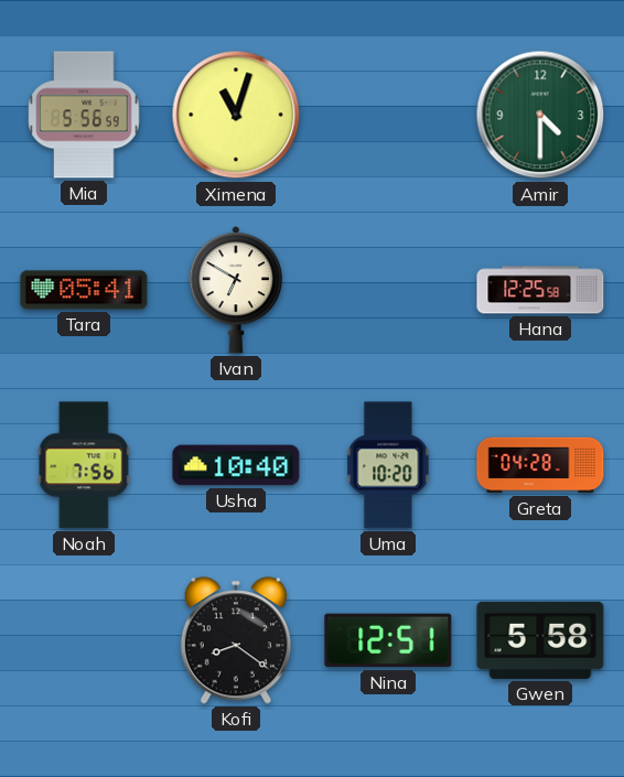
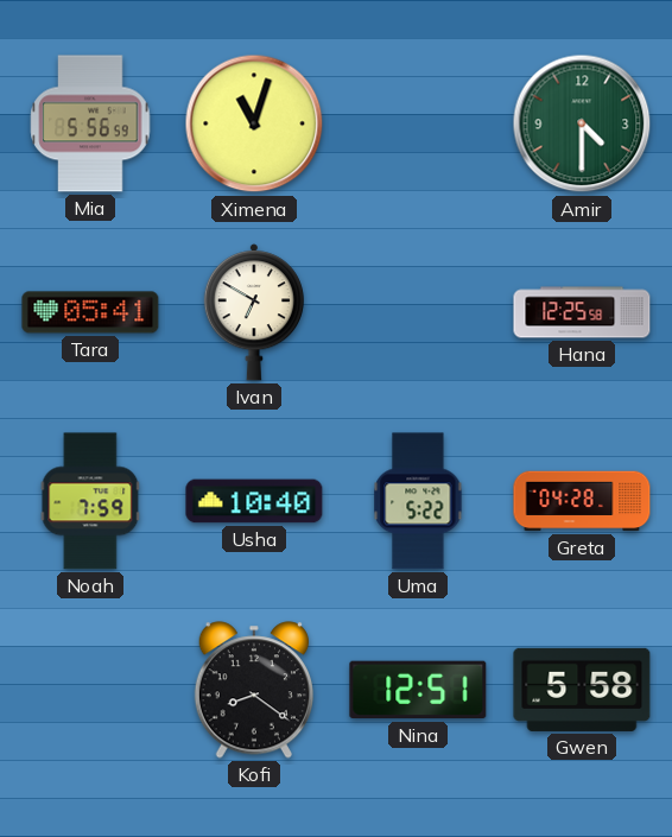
Noah: 7:56 -> 7:59 (90, 501)
Uma: 10:20 -> 5:22 (418, 501)
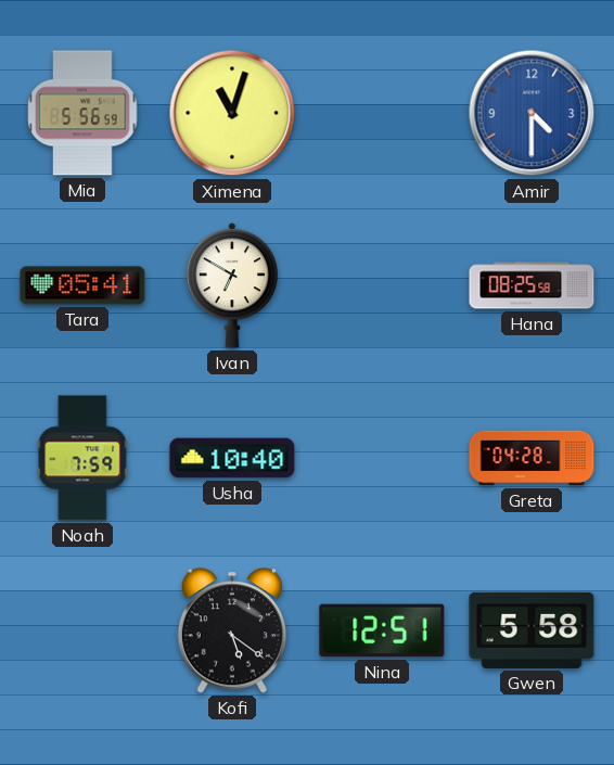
Amir dial: green -> blue (532, 113)
Hana: 12:25 -> 08:25 (532, 285)
Uma: 5:22 -> none (418, 501)
Kofi: 8:21 -> 5:21 (231, 630)
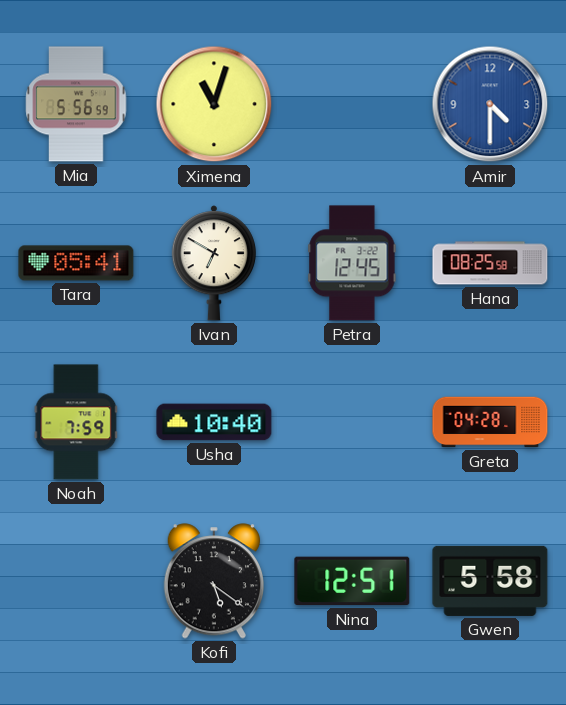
Petra: none -> 12:45 (352, 263)
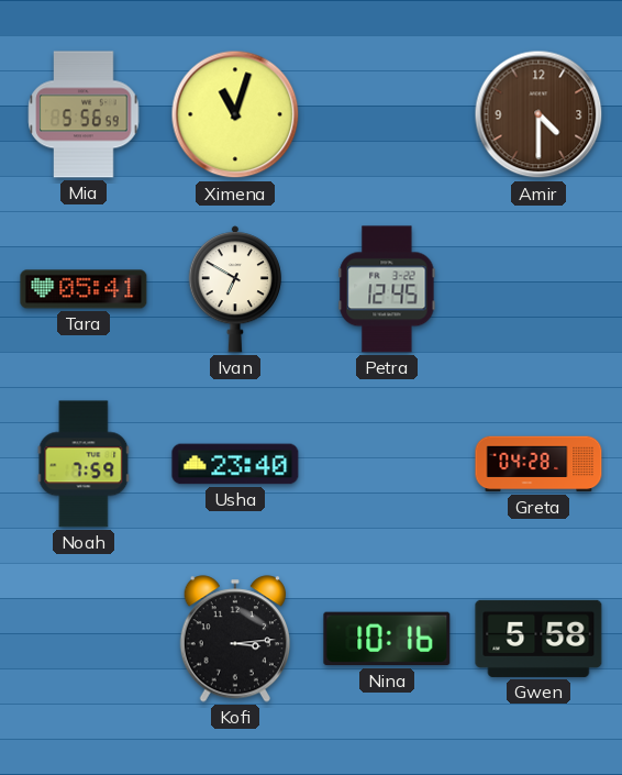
Amir dial: blue -> brown (538, 114)
Hana: 08:25 -> none (490, 263)
Usha: 10:40 -> 23:40 (235, 464)
Kofi: 5:21 -> 3:14 (234, 639)
Nina: 12:51 -> 10:16 (387, 639)
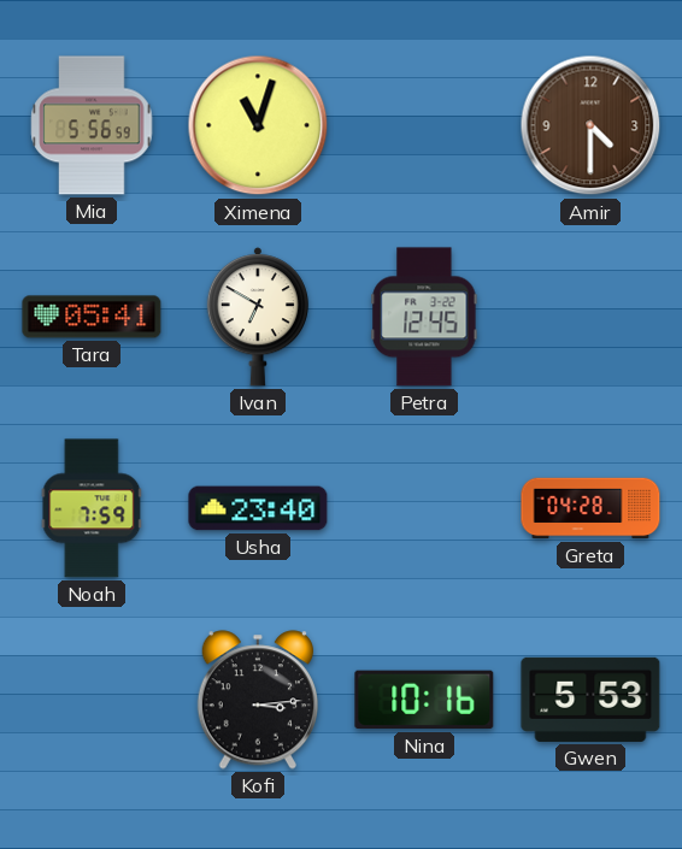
Gwen: 5:58 -> 5:53 (590, 700)
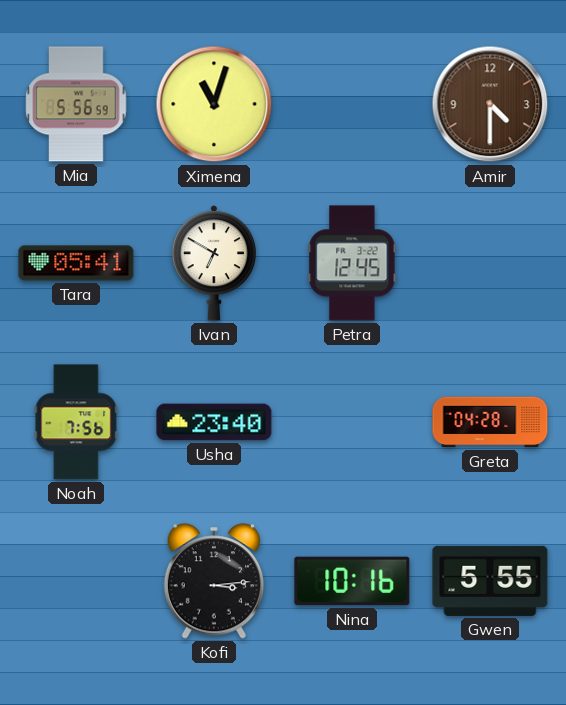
Noah: 7:59 -> 7:56 (76, 422)
Gwen: 5:53 -> 5:55 (490, 581)
